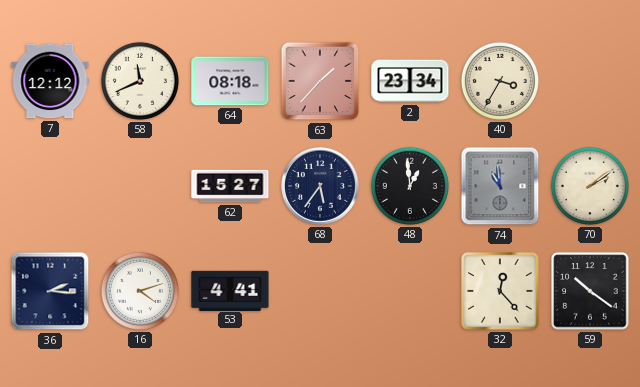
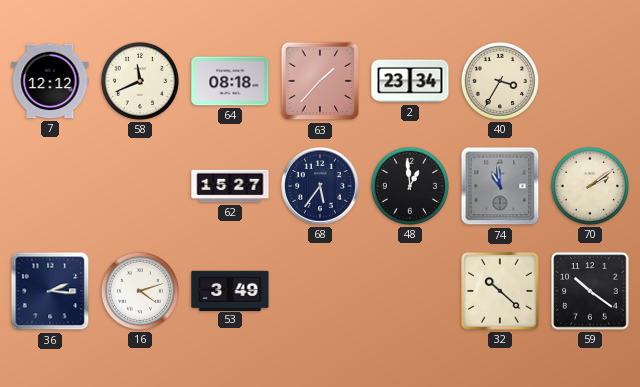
53: 4:41 -> 3:49 (230, 290)
32: 12:23 -> 10:22 (500, 291)
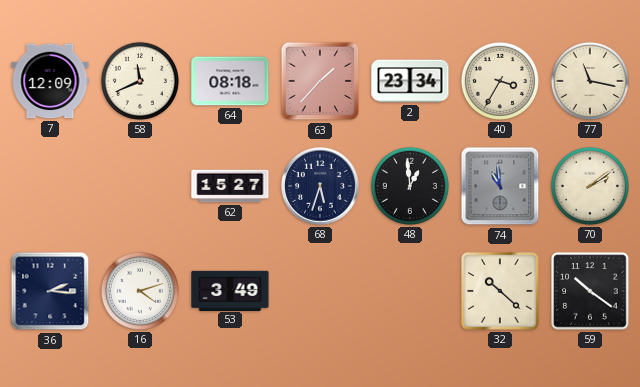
7: 12:12 -> 12:09 (50, 81)
77: none -> 11:17 (590, 81)
68: 5:36 -> 5:33 (320, 186)
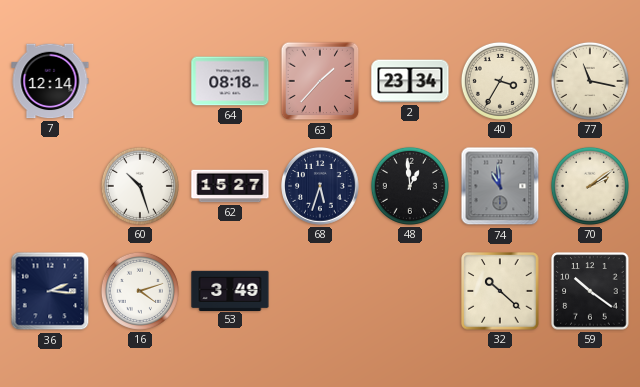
7: 12:09 -> 12:14 (50, 81)
58: 11:41 -> none (140, 81)
60: none -> 10:27 (140, 186)
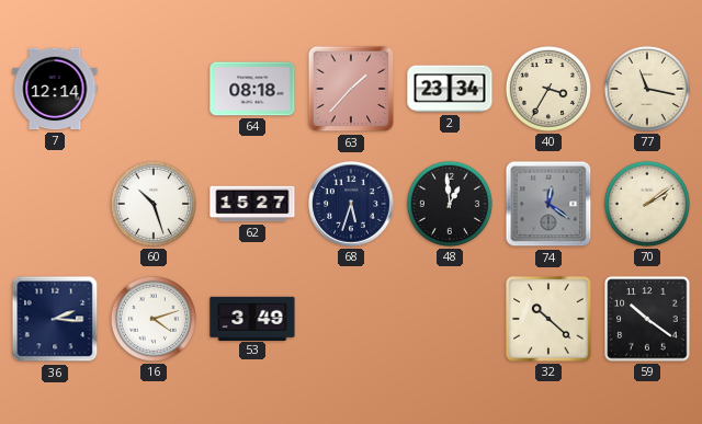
74: 10:59 -> 12:21 (548, 204)
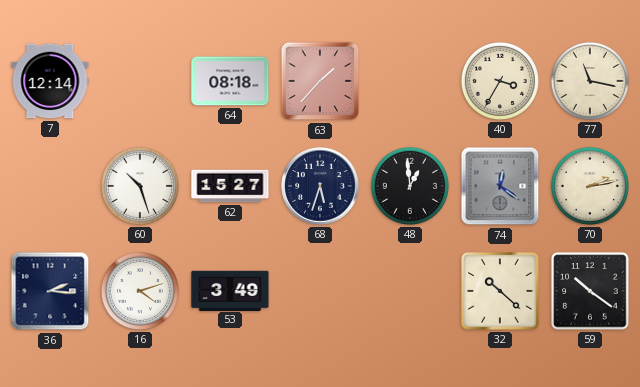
2: 23:34 -> none (450, 89)
70: 2:09 -> 2:13 (590, 186)
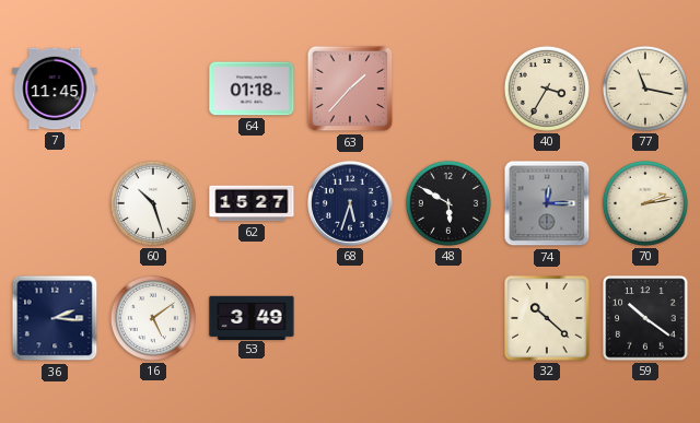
7: 12:14 -> 11:45 (55, 89)
64: 08:18 -> 01:18 (252, 89)
48: 12:59 -> 5:50 (448, 203)
74: 12:21 -> 12:15 (547, 203)
16: 4:12 -> 5:09 (153, 318)
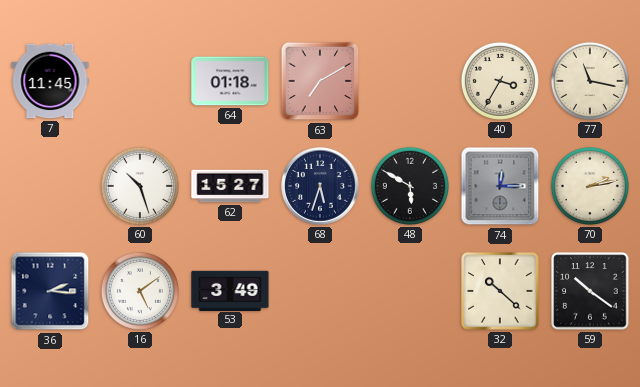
63: 1:37 -> 7:10 (320, 81)
